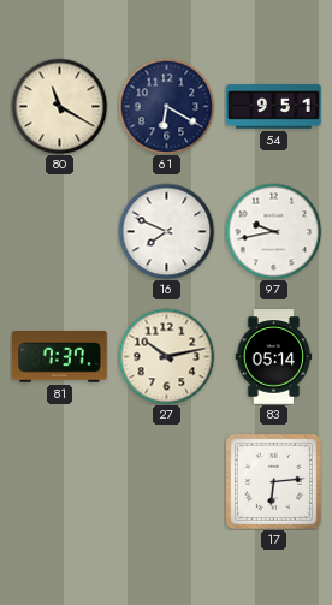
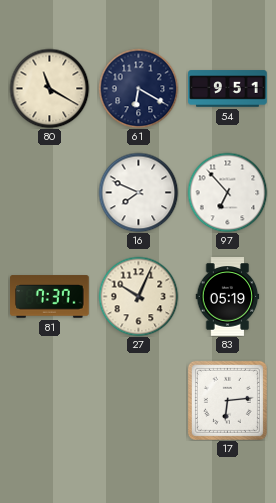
97: 9:43 -> 6:53 (227, 192)
27: 10:13 -> 10:04 (138, 296)
83: 05:14 -> 05:19 (228, 297)
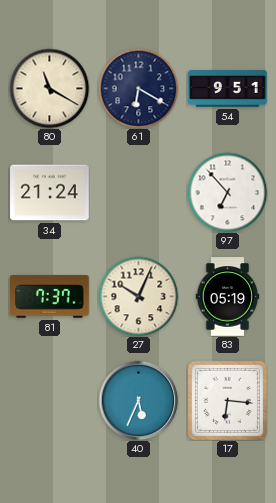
34: none -> 21:24 (50, 193)
16: 7:49 -> none (138, 192)
40: none -> 5:34 (138, 400)
17: 6:14 -> 6:16 (227, 400)
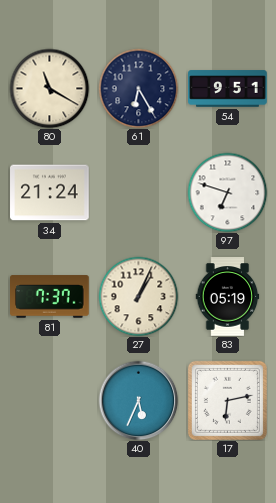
61: 6:20 -> 6:25 (138, 88)
97: 6:53 -> 6:48 (227, 192)
27: 10:04 -> 1:04 (138, 296)
17: 6:16 -> 6:13 (227, 400)
